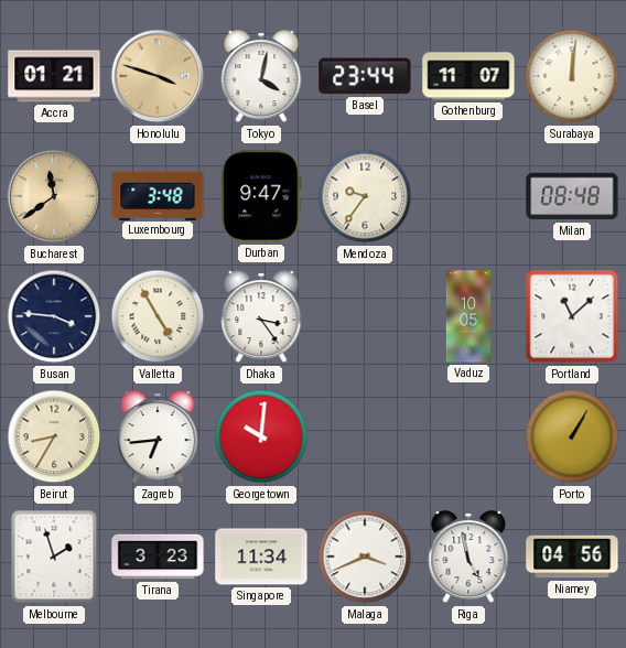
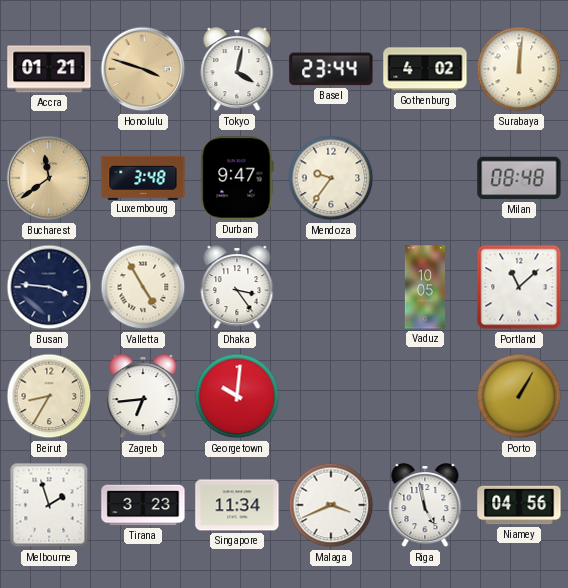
Gothenburg: 11:07 -> 4:02 (425, 69)
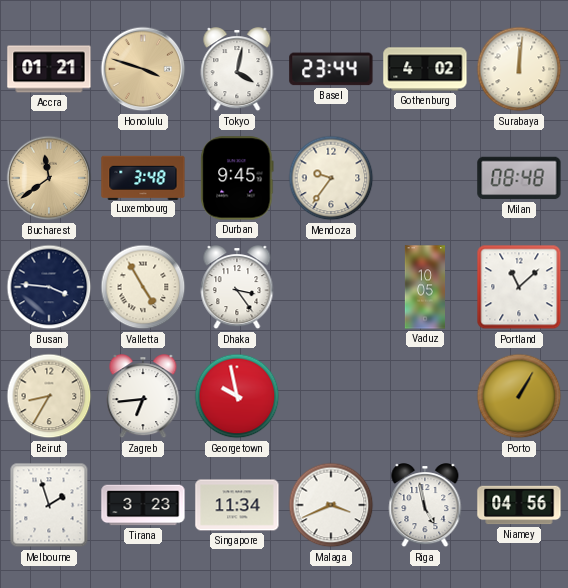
Durban: 9:47 -> 9:45 (237, 178)
Georgetown: 10:01 -> 9:58 (237, 396)
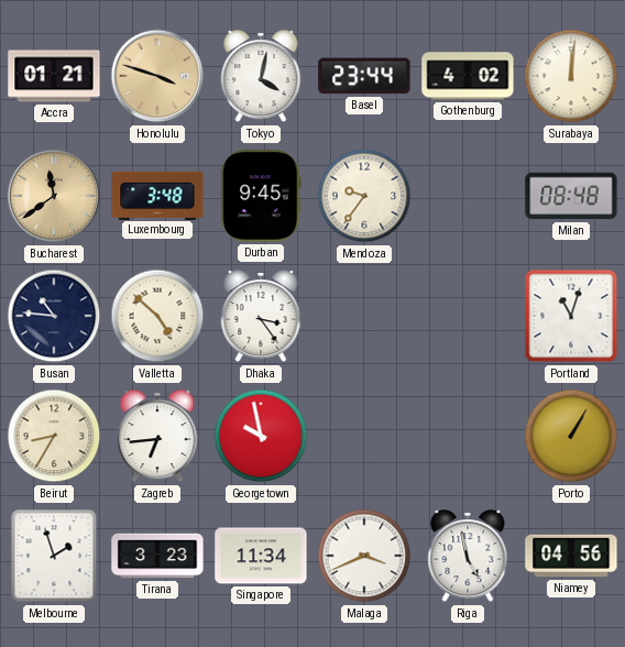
Busan: 3:46 -> 10:46 (54, 316)
Valletta: 4:55 -> 4:52 (157, 316)
Vaduz: 10:05 -> none (424, 287)
Portland: 11:08 -> 11:03 (571, 316)
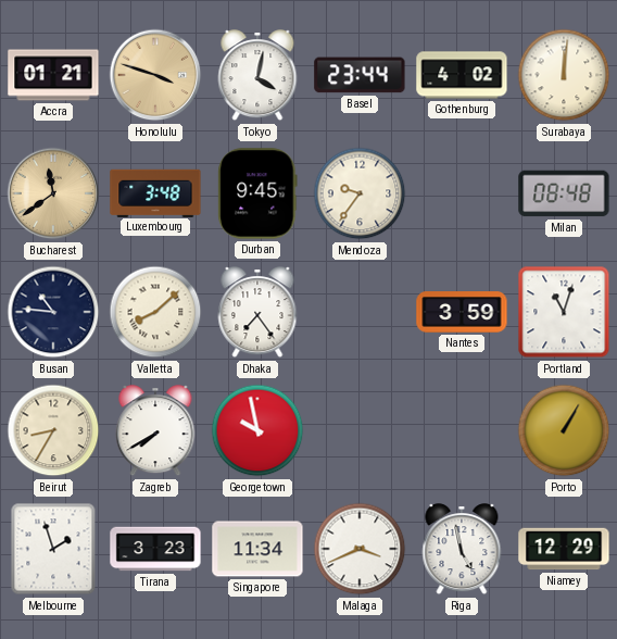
Valletta: 4:52 -> 8:08 (155, 312)
Dhaka: 3:24 -> 7:24 (257, 313)
Nantes: none -> 3:59 (462, 312)
Zagreb: 6:44 -> 7:40 (155, 431)
Niamey: 04:56 -> 12:29 (564, 549)
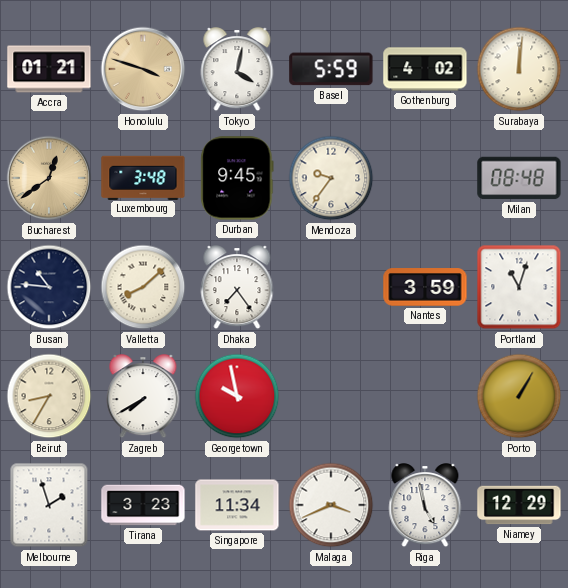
Basel: 23:44 -> 5:59 (331, 69)
Bucharest: 11:39 -> 12:39 (49, 178)
